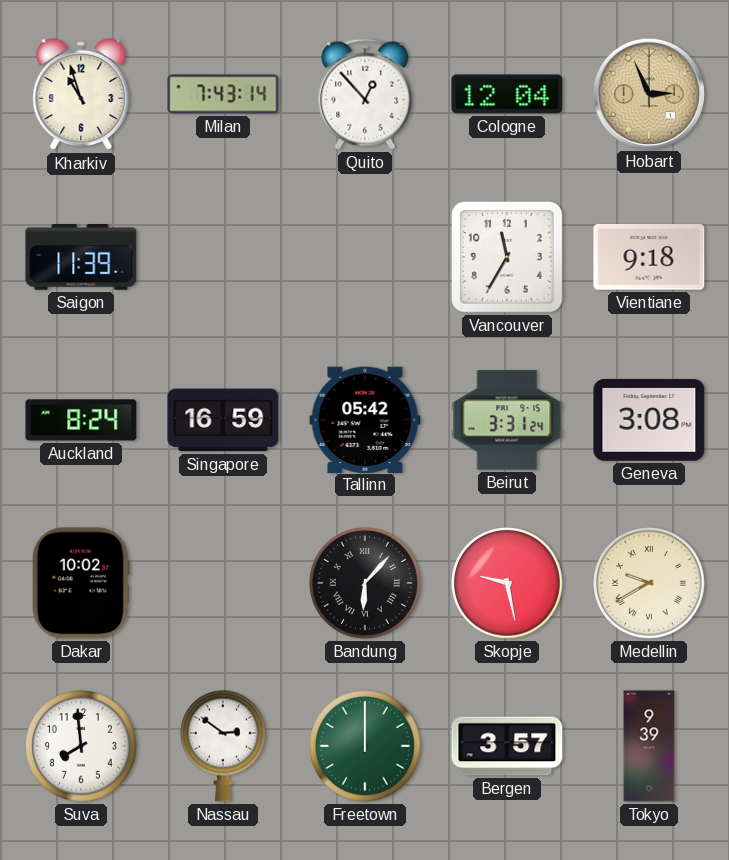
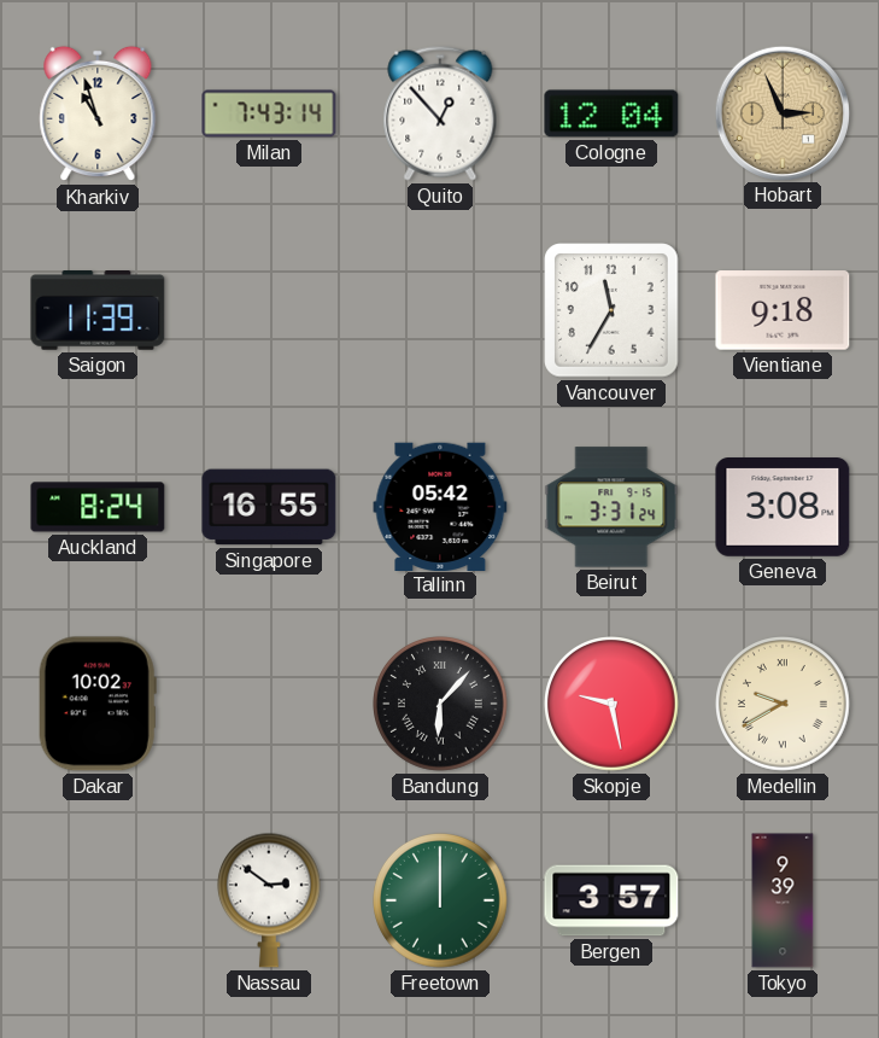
Singapore: 16:59 -> 16:55 (269, 507)
Suva: 7:59 -> none (82, 747)
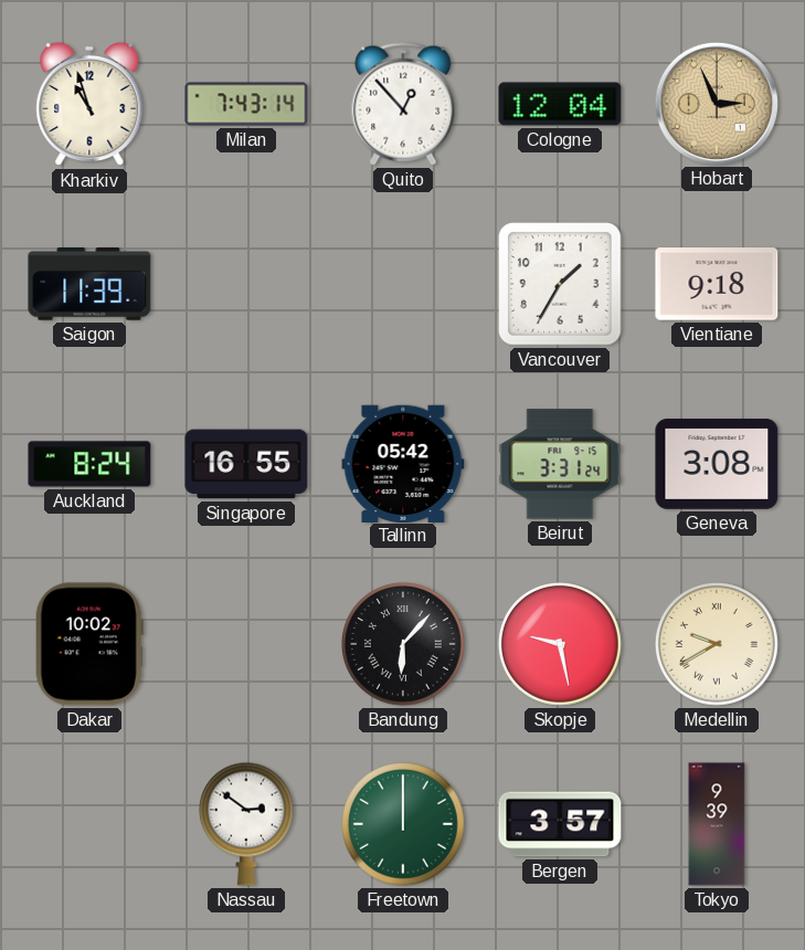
Vancouver: 11:35 -> 1:35 (560, 284)
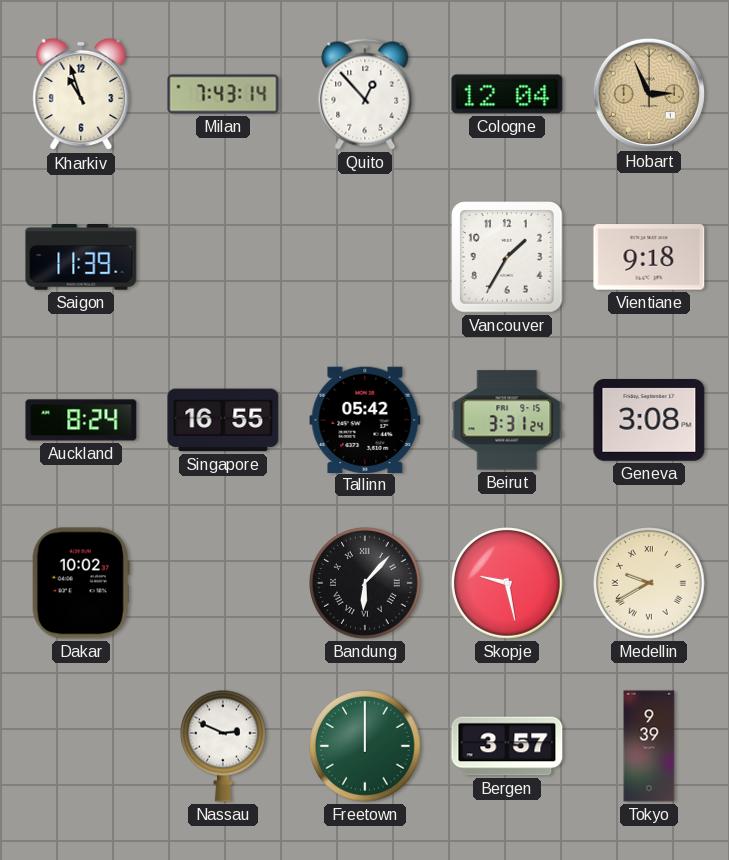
Nassau: 2:51 -> 2:49 (223, 746)
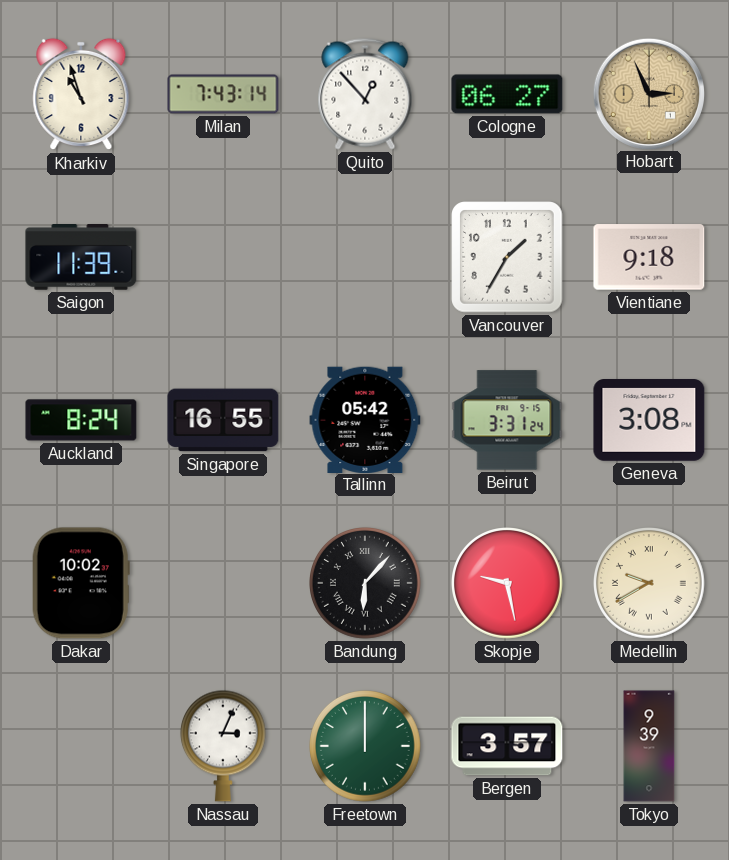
Cologne: 12:04 -> 06:27 (507, 94)
Nassau: 2:49 -> 3:04 (223, 746)
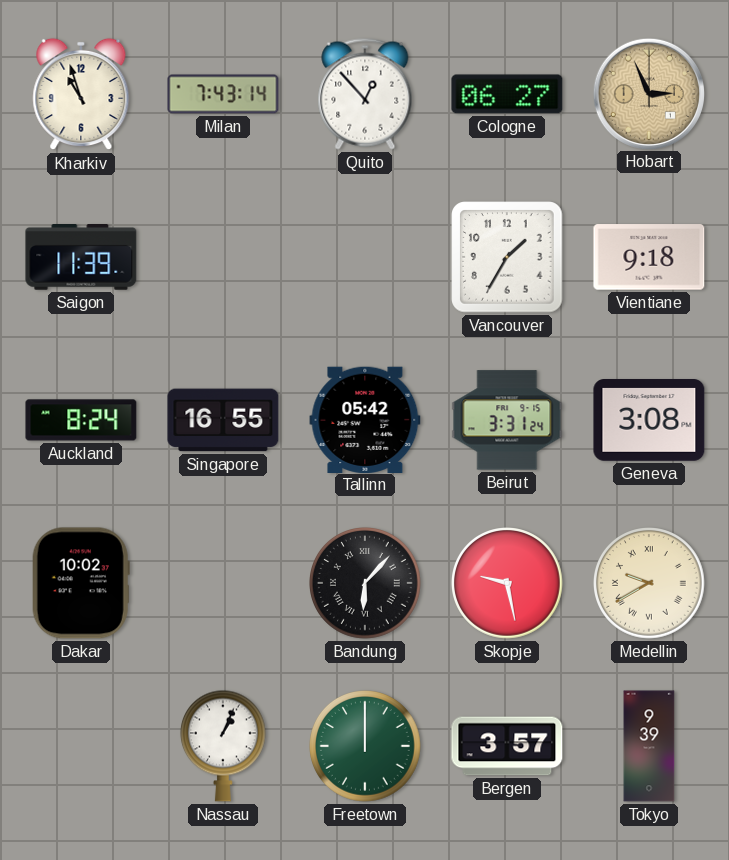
Nassau: 3:04 -> 1:04 (223, 746)
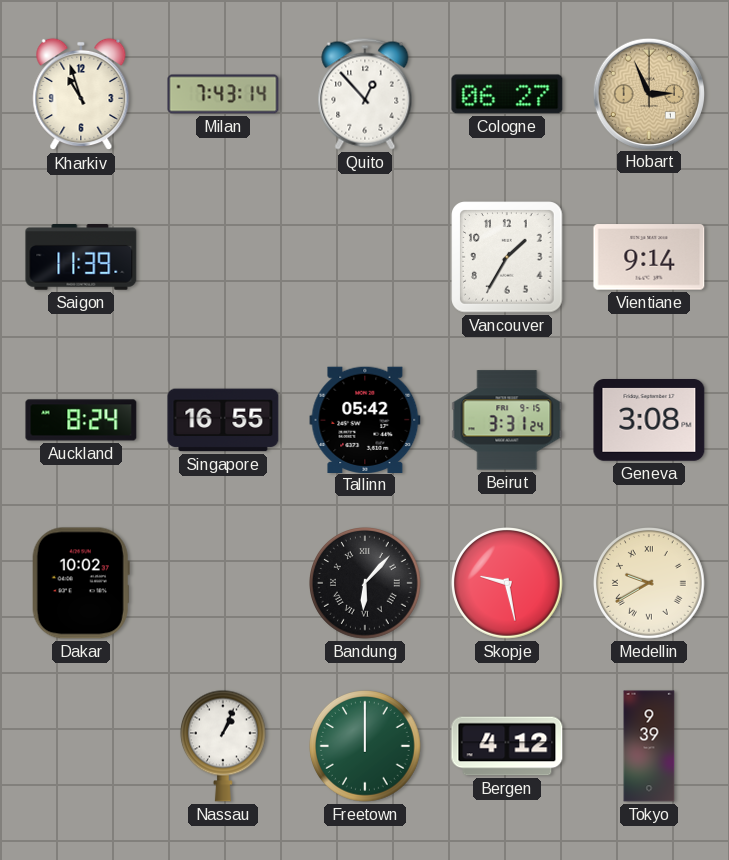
Vientiane: 9:18 -> 9:14 (649, 257)
Bergen: 3:57 -> 4:12 (507, 746)
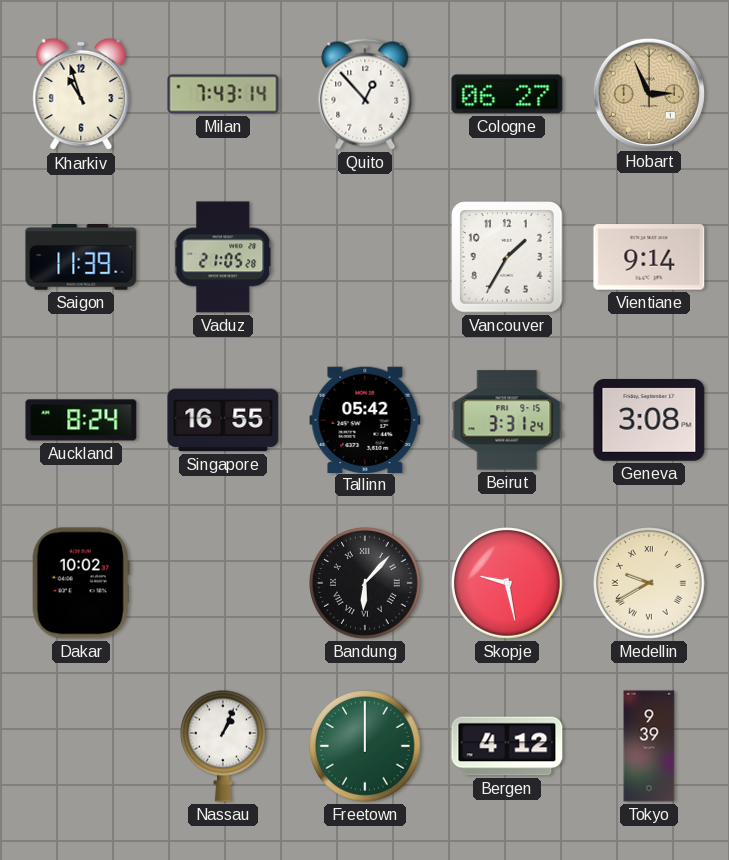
Vaduz: none -> 21:05 (223, 257)
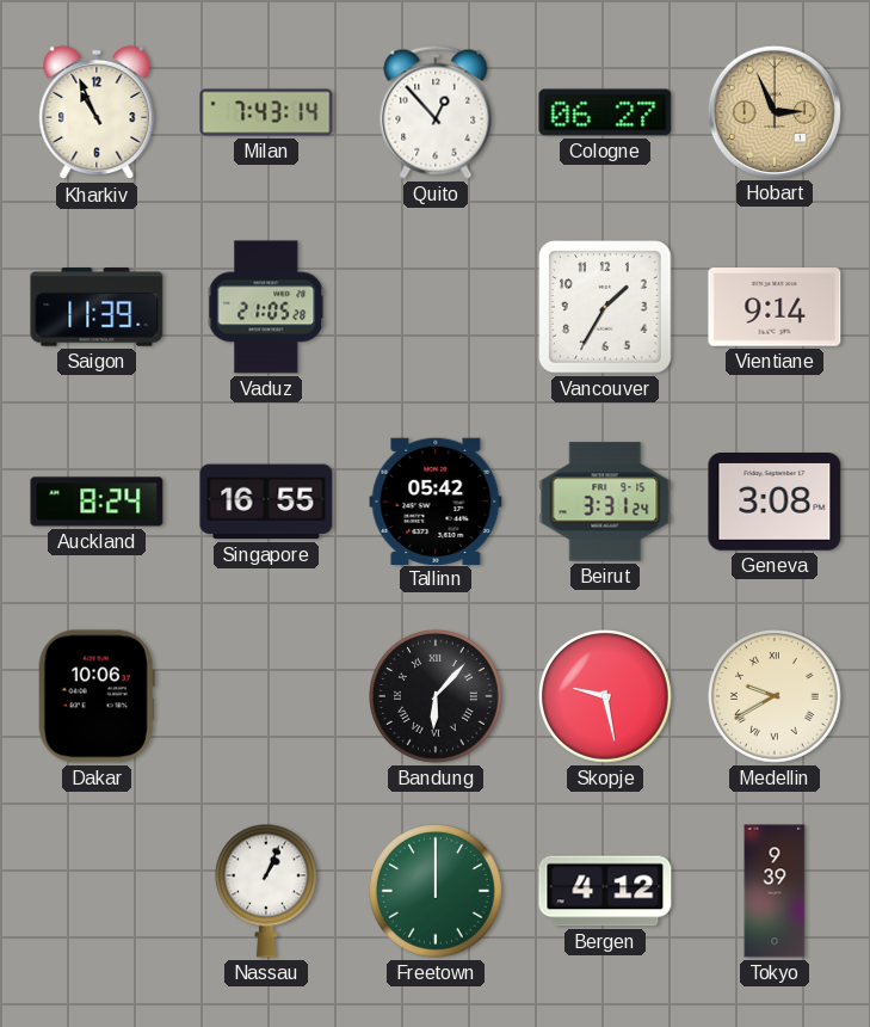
Kharkiv: 10:57 -> 10:56 (97, 112)
Dakar: 10:02 -> 10:06 (97, 696)
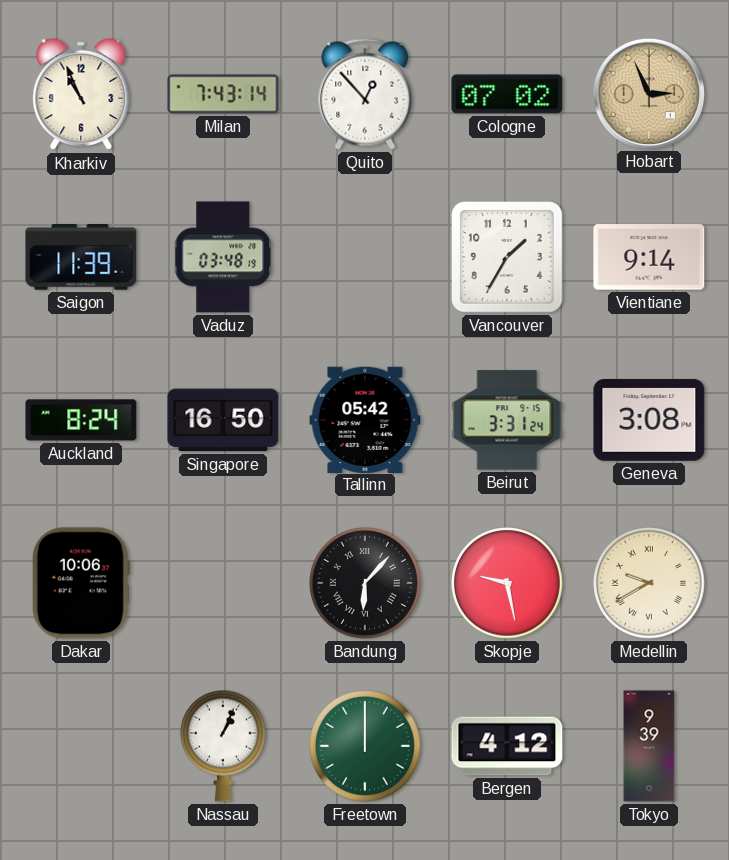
Cologne: 06:27 -> 07:02 (507, 94)
Vaduz: 21:05 -> 03:48 (223, 257)
Singapore: 16:55 -> 16:50 (223, 420)
